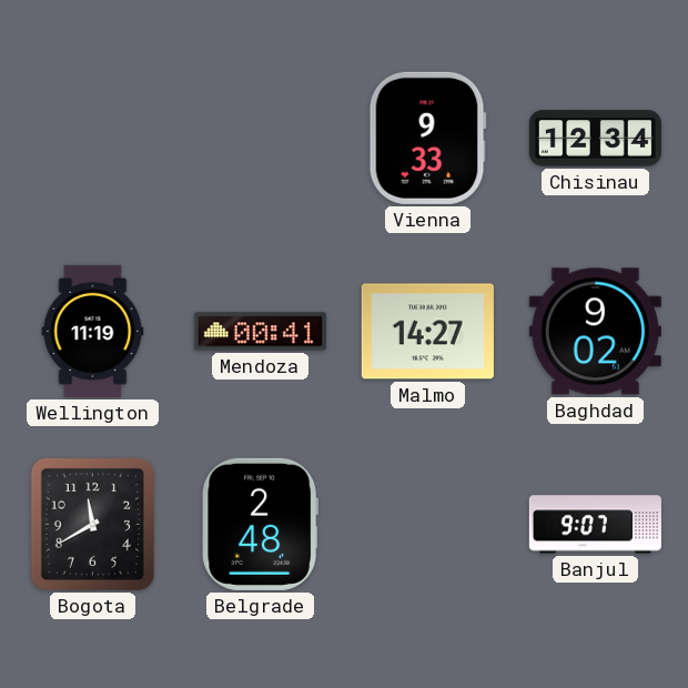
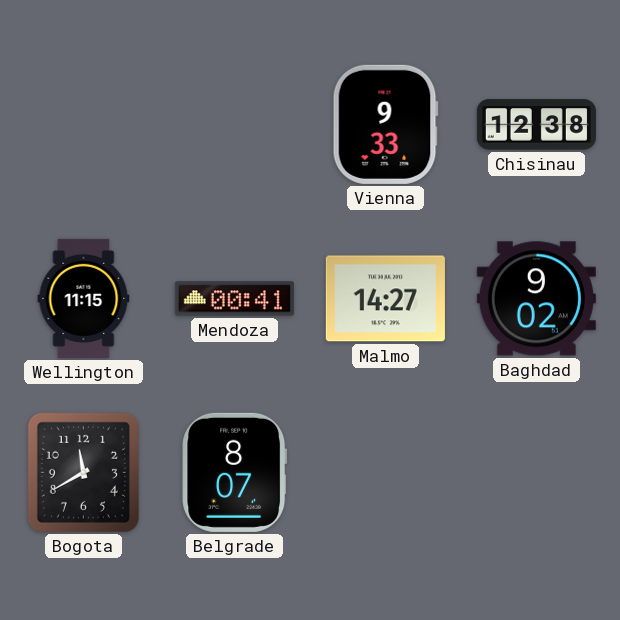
Chisinau: 12:34 -> 12:38 (536, 125)
Wellington: 11:19 -> 11:15 (84, 298)
Belgrade: 2:48 -> 8:07 (235, 472)
Banjul: 9:07 -> none (595, 525)
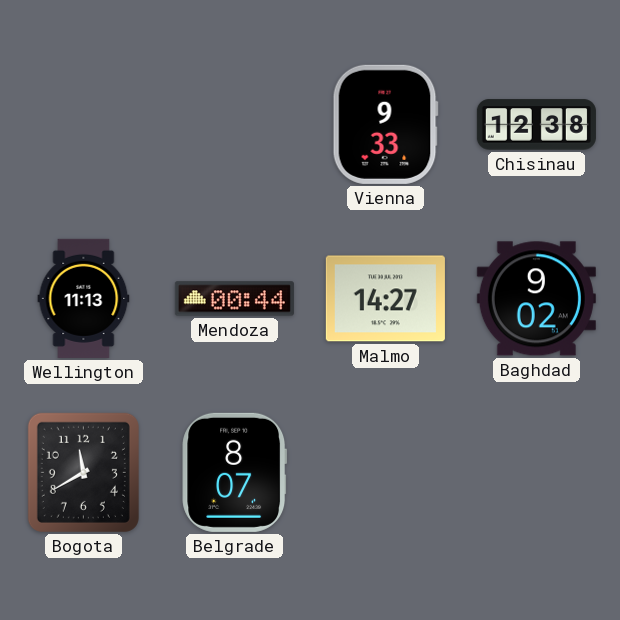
Wellington: 11:15 -> 11:13 (84, 298)
Mendoza: 00:41 -> 00:44 (234, 299)
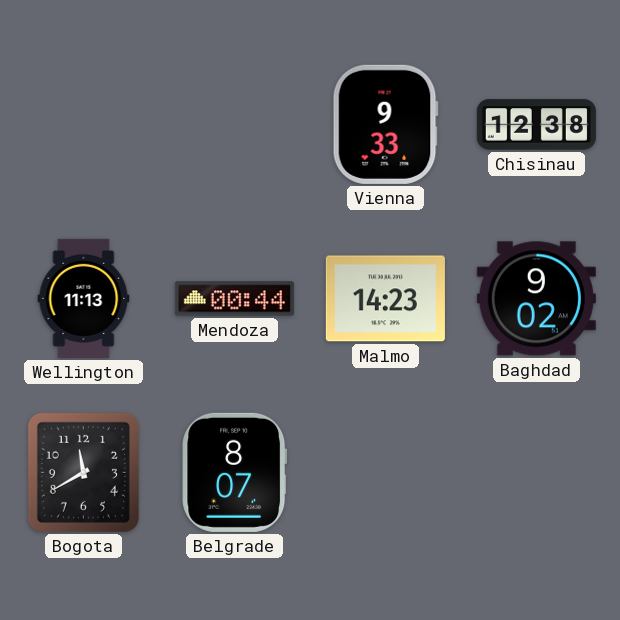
Malmo: 14:27 -> 14:23 (385, 299)
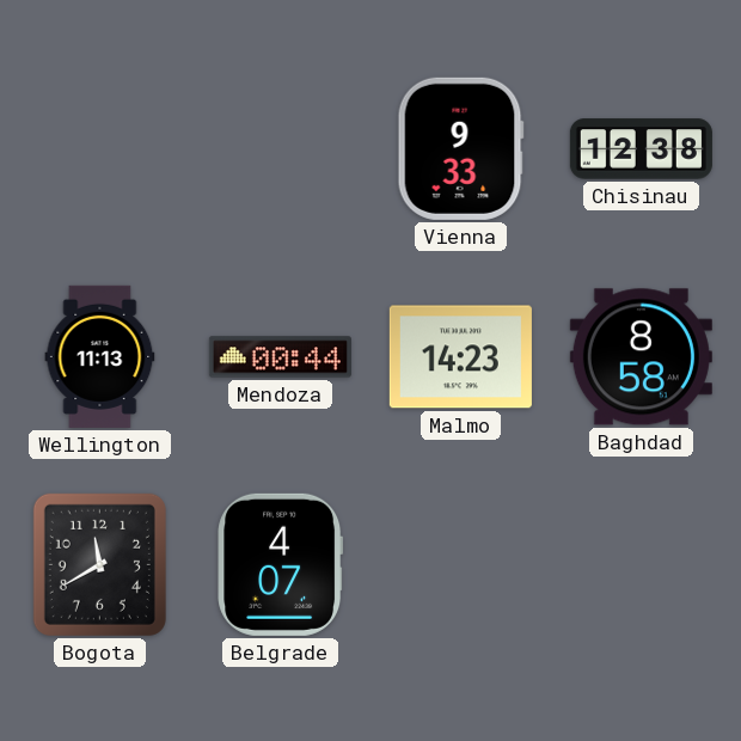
Baghdad: 9:02 -> 8:58 (641, 357)
Belgrade: 8:07 -> 4:07 (281, 564)
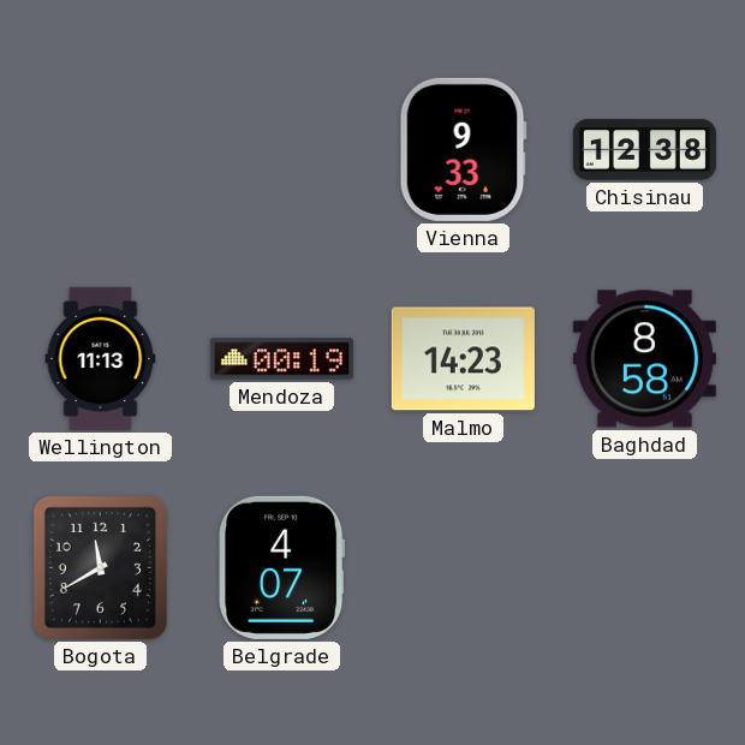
Mendoza: 00:44 -> 00:19 (281, 359)
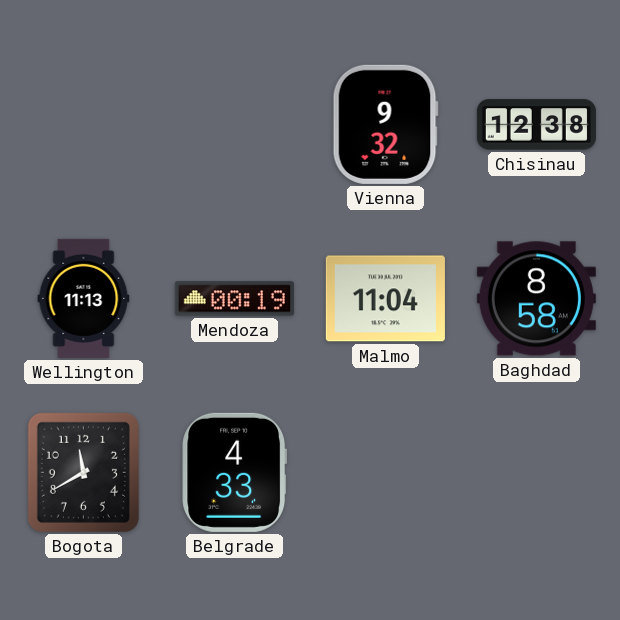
Vienna: 9:33 -> 9:32 (385, 124)
Malmo: 14:23 -> 11:04 (385, 299)
Belgrade: 4:07 -> 4:33 (235, 472)
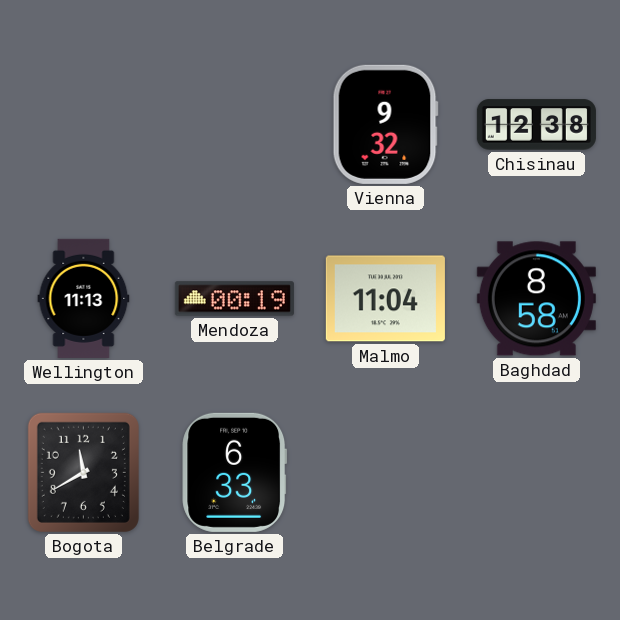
Belgrade: 4:33 -> 6:33 (235, 472)
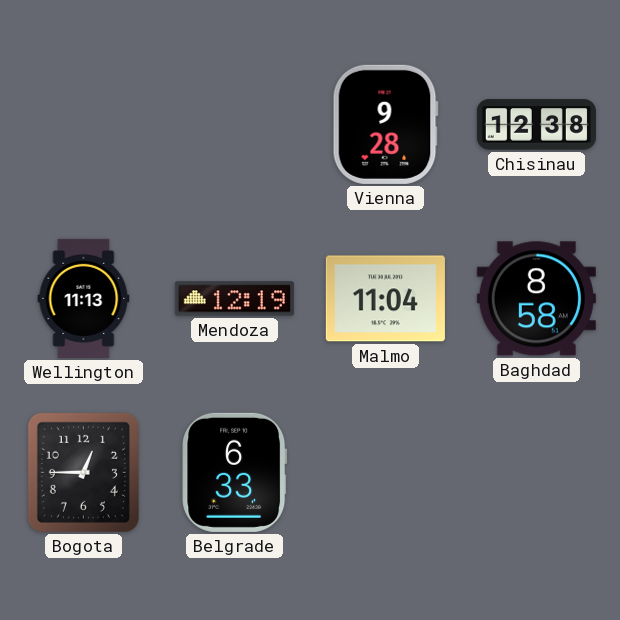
Vienna: 9:32 -> 9:28 (385, 124)
Mendoza: 00:19 -> 12:19 (234, 299)
Bogota: 11:40 -> 12:45 (83, 472)
